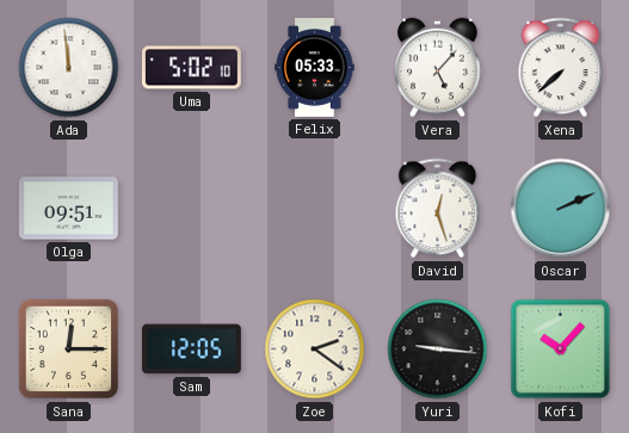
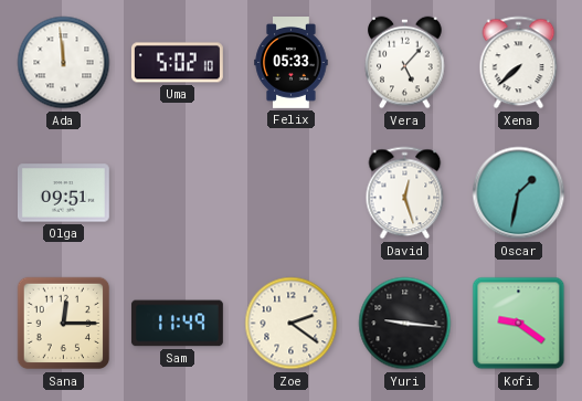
Oscar: 2:11 -> 1:32 (519, 193)
Sam: 12:05 -> 11:49 (177, 324)
Kofi: 10:07 -> 9:21 (519, 324)
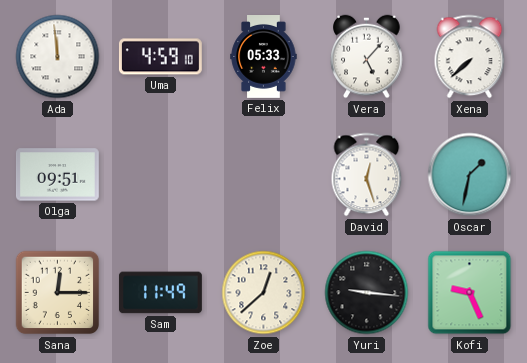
Uma: 5:02 -> 4:59 (160, 57)
Zoe: 2:21 -> 12:38 (264, 293)
Kofi: 9:21 -> 9:26 (470, 293)
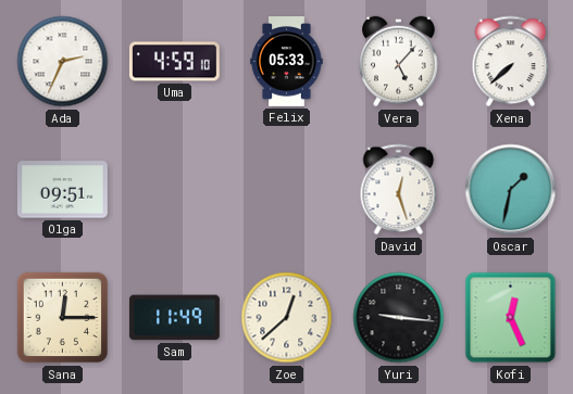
Ada: 11:59 -> 2:34 (63, 62)
Kofi: 9:26 -> 12:26 (511, 318)
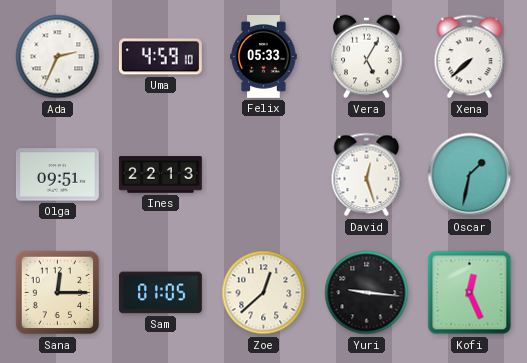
Vera: 5:07 -> 5:05 (367, 57)
Ines: none -> 22:13 (160, 175)
Sam: 11:49 -> 01:05 (160, 293)
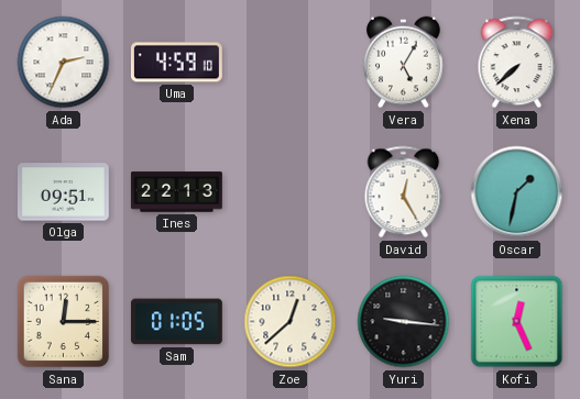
Felix: 05:33 -> none (264, 57)
David: 12:27 -> 12:25 (404, 192)
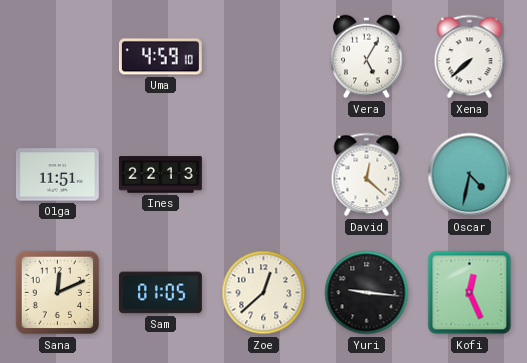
Ada: 2:34 -> none (64, 63)
Olga: 09:51 -> 11:51 (57, 175)
David: 12:25 -> 12:22 (367, 175)
Oscar: 1:32 -> 4:32 (470, 175)
Sana: 12:15 -> 12:11 (58, 293)
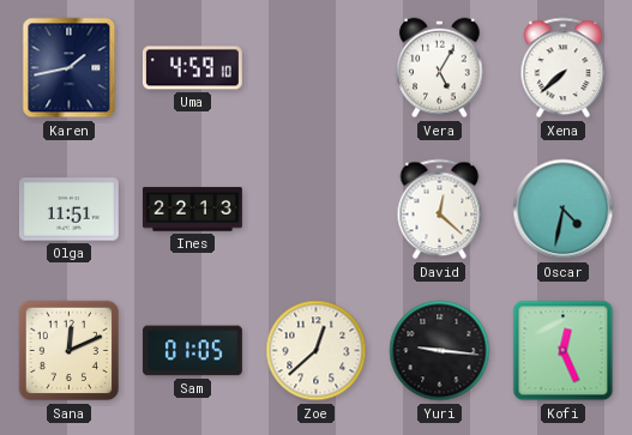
Karen: none -> 1:43 (70, 68)
